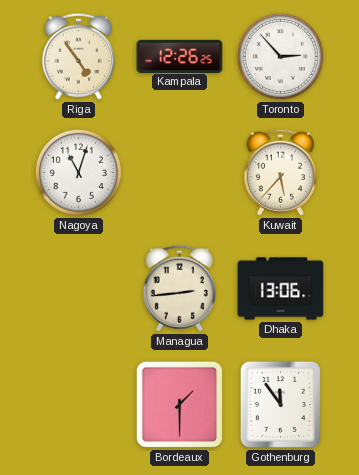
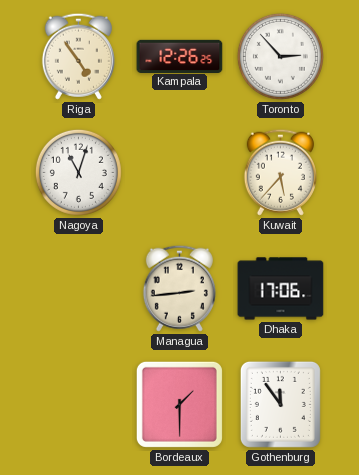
Dhaka: 13:06 -> 17:06 (281, 289)
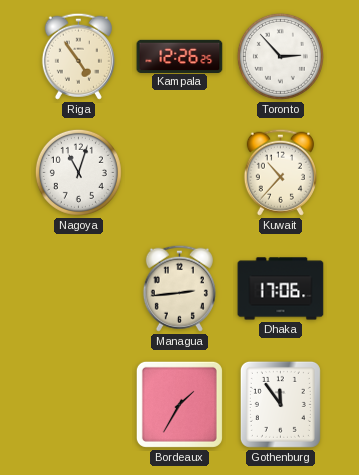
Kuwait: 5:37 -> 10:37 (280, 172)
Bordeaux: 1:30 -> 1:35 (179, 404)
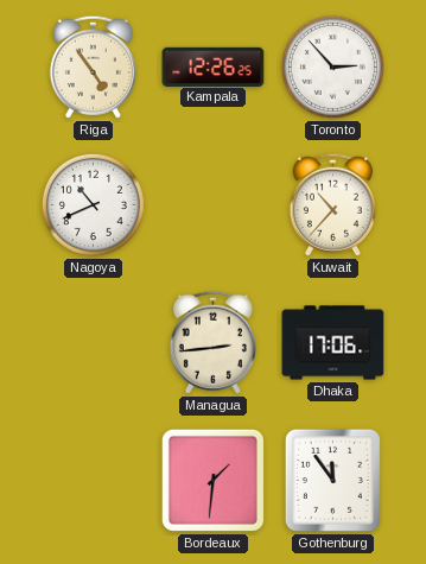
Nagoya: 11:03 -> 10:41 (93, 204)
Bordeaux: 1:35 -> 1:31 (212, 480)
